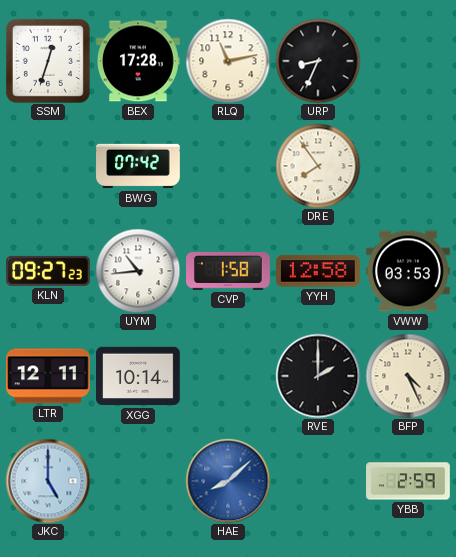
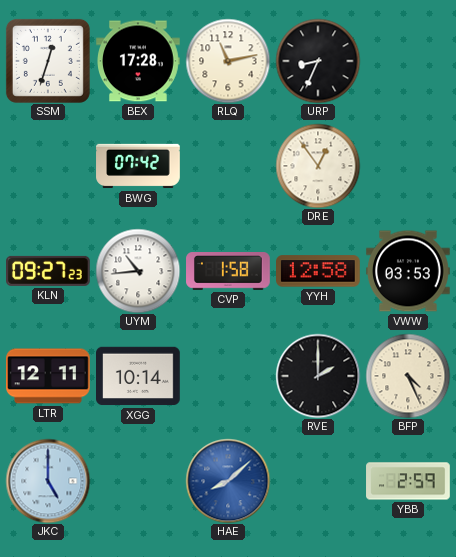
DRE: 7:54 -> 12:54 (318, 166)
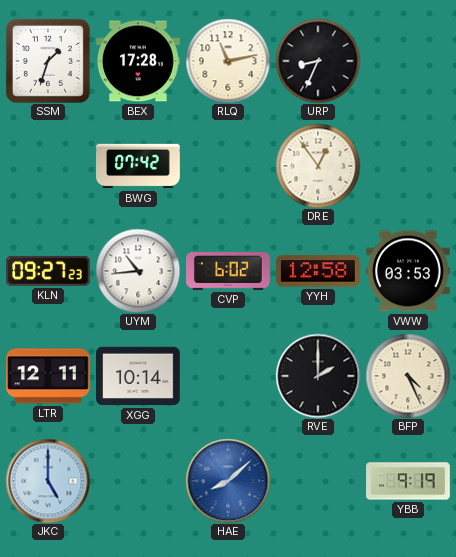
SSM: 12:33 -> 1:33 (48, 61)
CVP: 1:58 -> 6:02 (228, 271)
YBB: 2:59 -> 9:19 (408, 481)
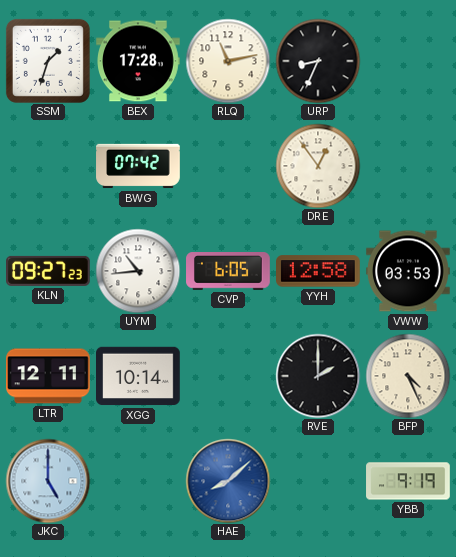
CVP: 6:02 -> 6:05 (228, 271)
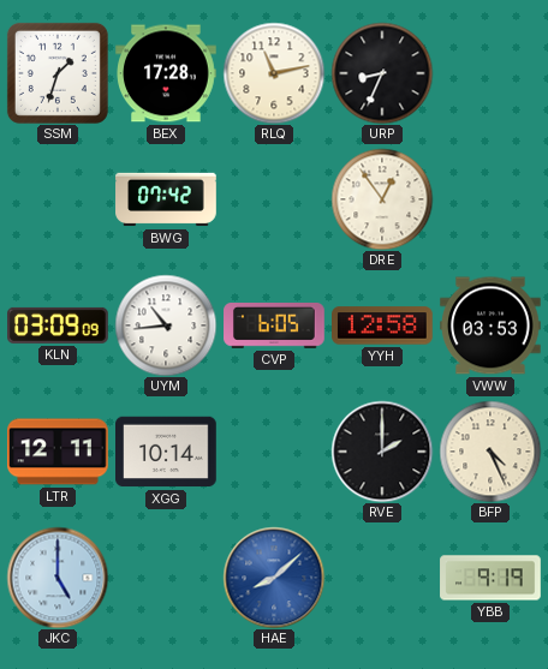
KLN: 09:27 -> 03:09 (59, 325)
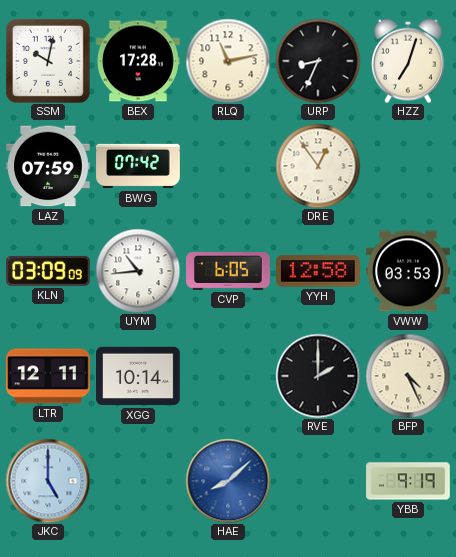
SSM: 1:33 -> 10:02 (48, 61)
HZZ: none -> 7:03 (409, 61)
LAZ: none -> 07:59 (49, 166)
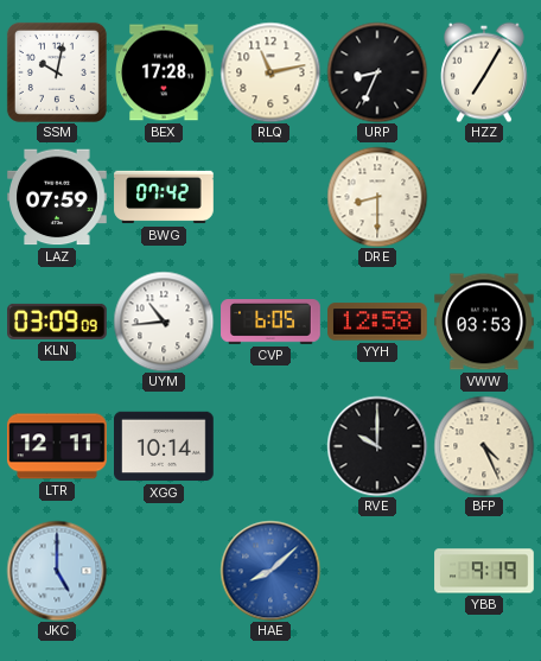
HZZ: 7:03 -> 7:05 (485, 72)
DRE: 12:54 -> 8:30 (377, 197)
RVE: 2:00 -> 10:00 (377, 446)
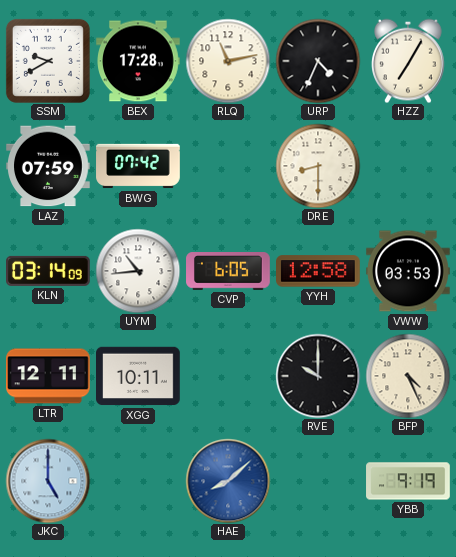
SSM: 10:02 -> 9:40 (48, 61)
URP: 8:34 -> 4:34 (318, 61)
KLN: 03:09 -> 03:14 (49, 271)
XGG: 10:14 -> 10:11 (139, 376)
